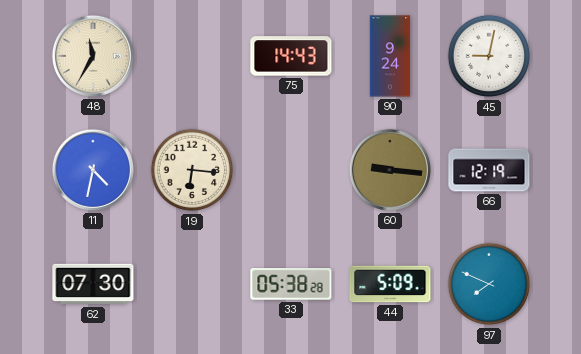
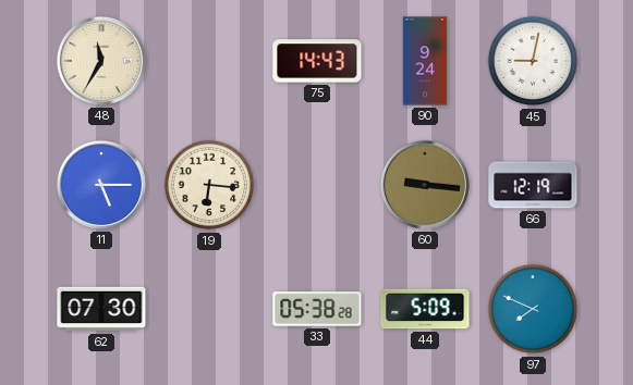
11: 4:32 -> 5:15 (101, 185)
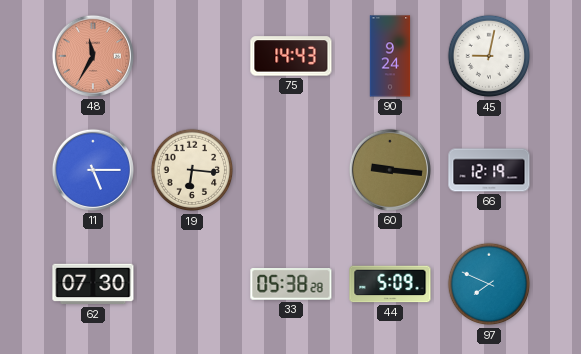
48 dial: cream -> salmon (93, 56)
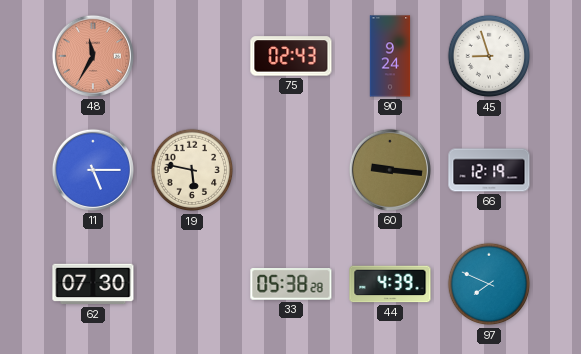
75: 14:43 -> 02:43 (291, 56)
45: 9:02 -> 8:57 (489, 56)
19: 6:16 -> 5:47 (192, 170)
44: 5:09 -> 4:39 (390, 284)
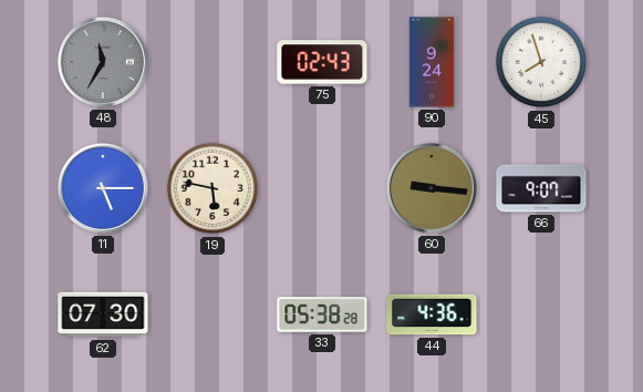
48 dial: salmon -> grey (103, 62)
45: 8:57 -> 7:57 (541, 62)
66: 12:19 -> 9:07 (541, 188)
44: 4:39 -> 4:36 (432, 314)
97: 7:49 -> none (489, 284)
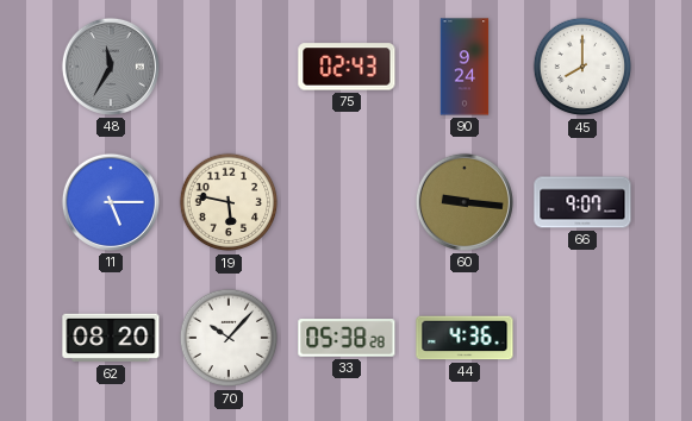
45: 7:57 -> 8:00 (582, 67)
62: 07:30 -> 08:20 (111, 338)
70: none -> 10:07 (229, 338)
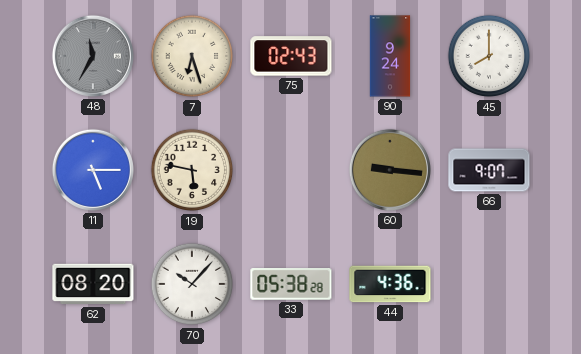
7: none -> 6:27 (192, 56)
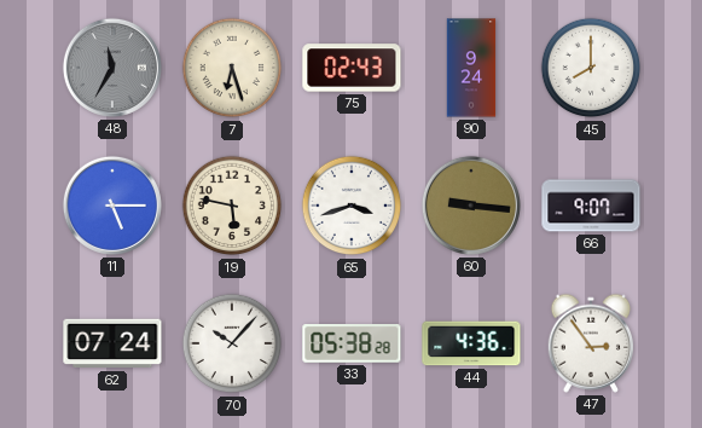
65: none -> 3:42 (352, 206)
62: 08:20 -> 07:24 (112, 343)
47: none -> 2:54 (590, 343)
